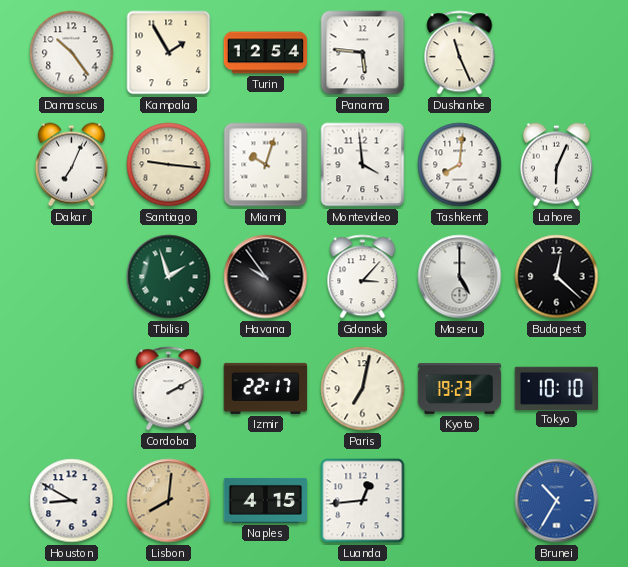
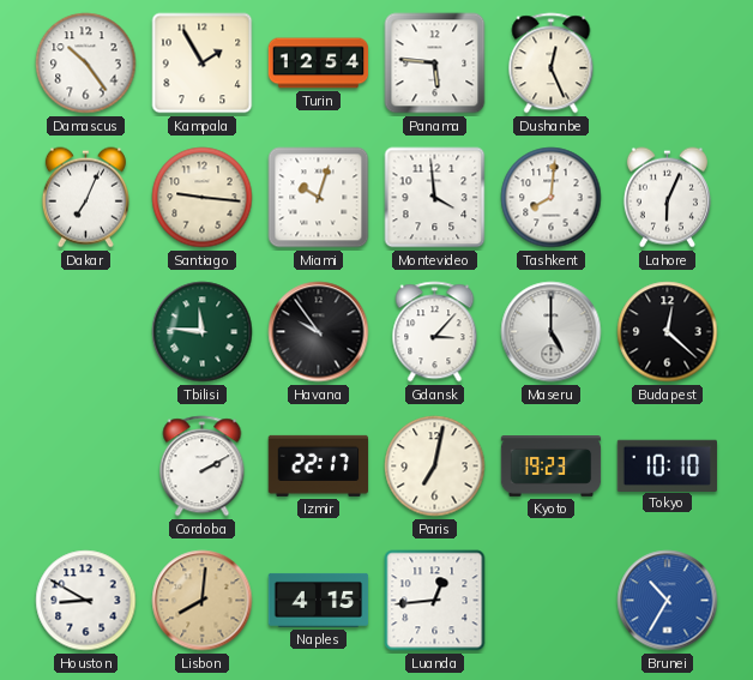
Dushanbe: 11:26 -> 12:26 (552, 64)
Tbilisi: 1:57 -> 11:46 (203, 332)
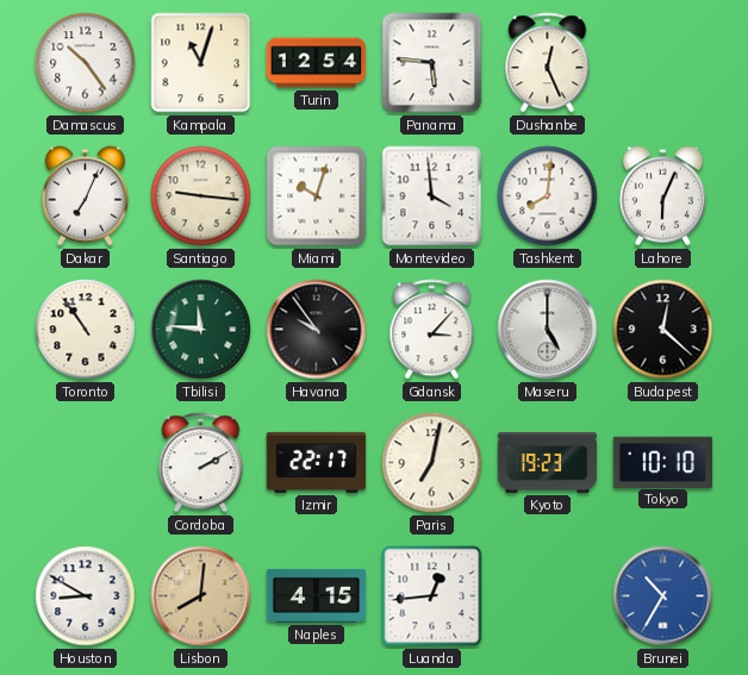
Kampala: 1:55 -> 11:03 (201, 63)
Toronto: none -> 10:54 (86, 330)
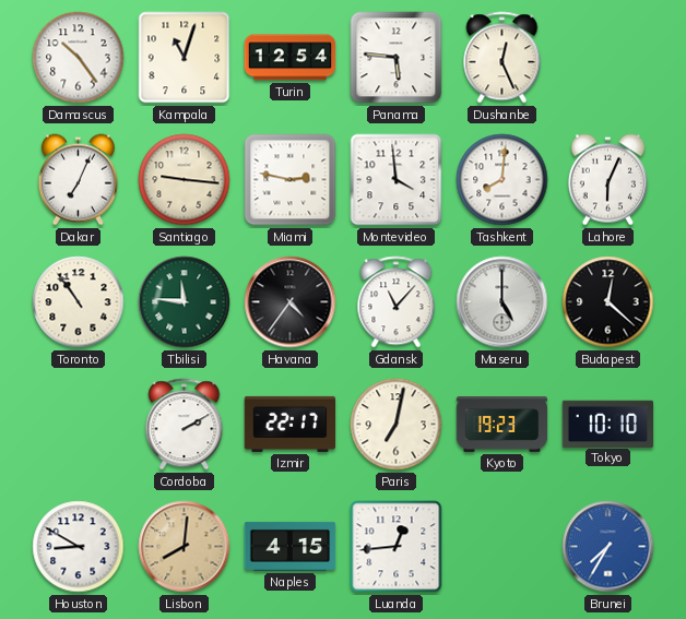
Miami: 10:03 -> 2:47 (291, 180)
Havana: 9:54 -> 4:36 (291, 302)
Gdansk: 3:07 -> 11:07 (397, 302)
Brunei: 10:35 -> 7:35 (608, 547)
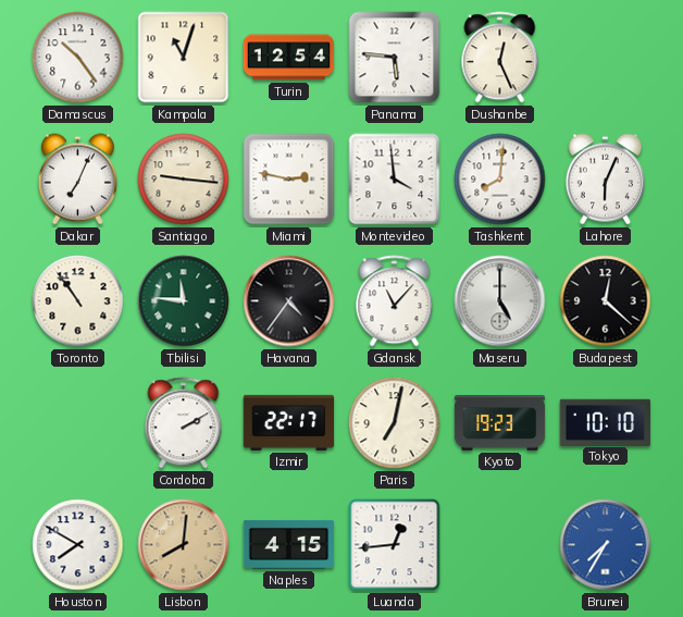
Houston: 8:50 -> 7:50 (78, 545)
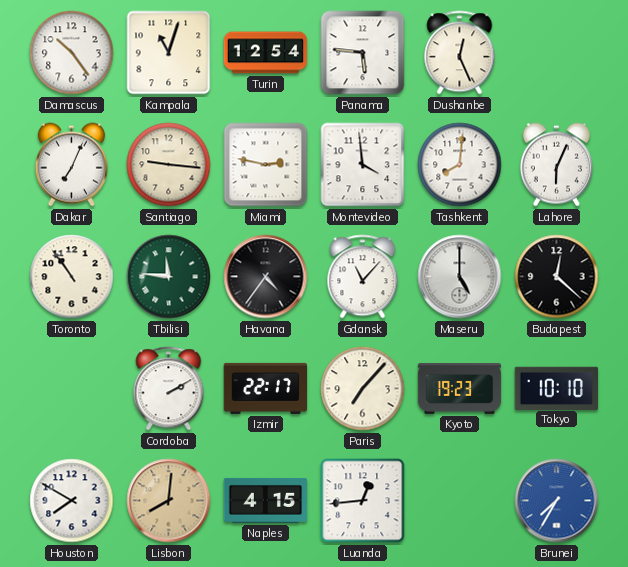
Paris: 7:02 -> 7:07 (363, 389)
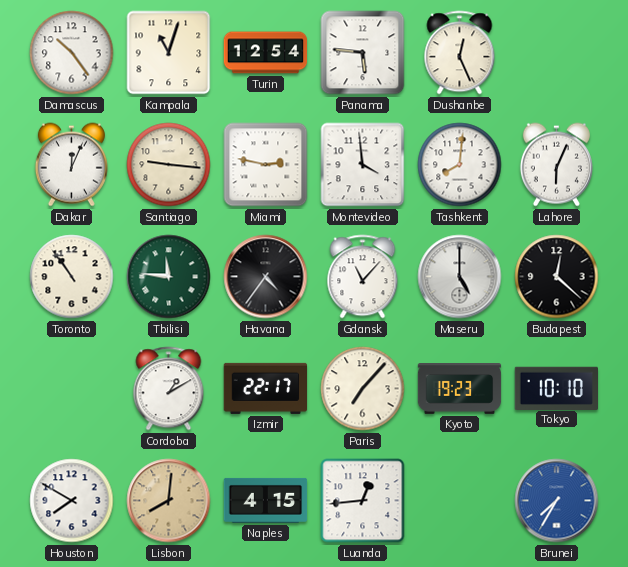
Dakar: 7:04 -> 12:04 (71, 165)
Cordoba: 2:10 -> 1:10 (169, 389)
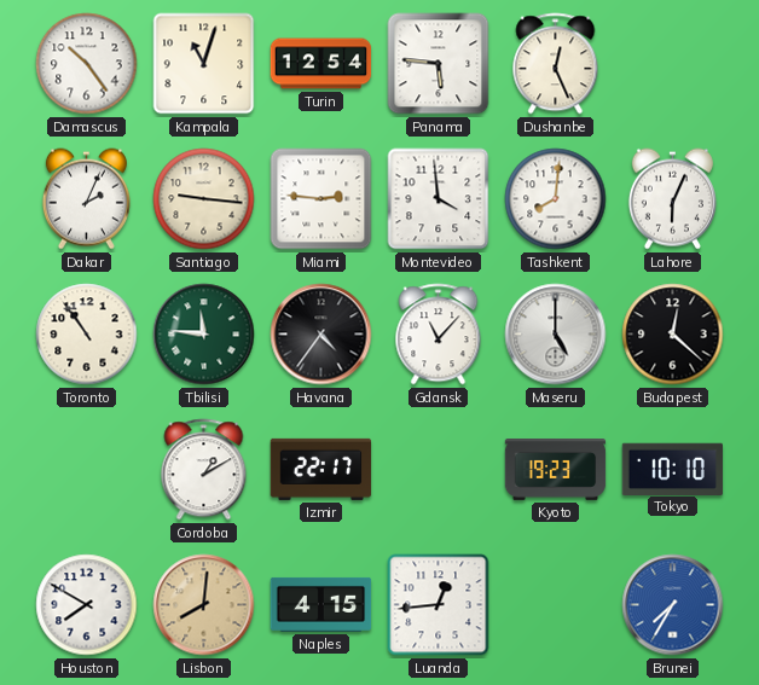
Dakar: 12:04 -> 2:04 (86, 199)
Miami: 2:47 -> 2:46 (321, 199)
Paris: 7:07 -> none (363, 389)
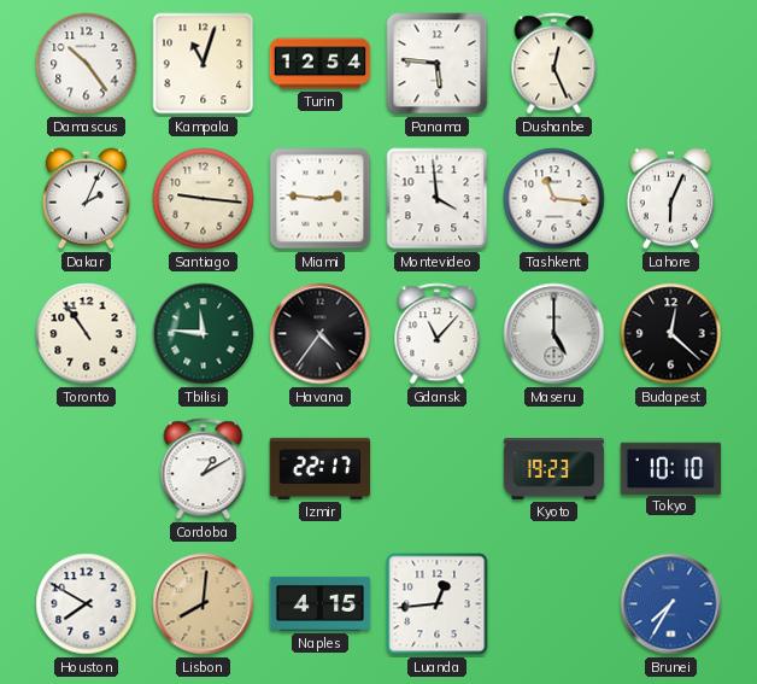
Tashkent: 8:01 -> 11:16 (554, 199)
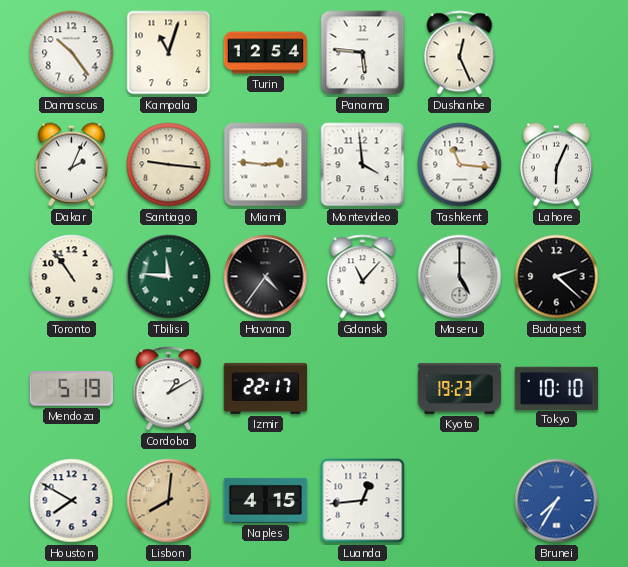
Budapest: 12:22 -> 2:22 (557, 277)
Mendoza: none -> 5:19 (71, 389)
